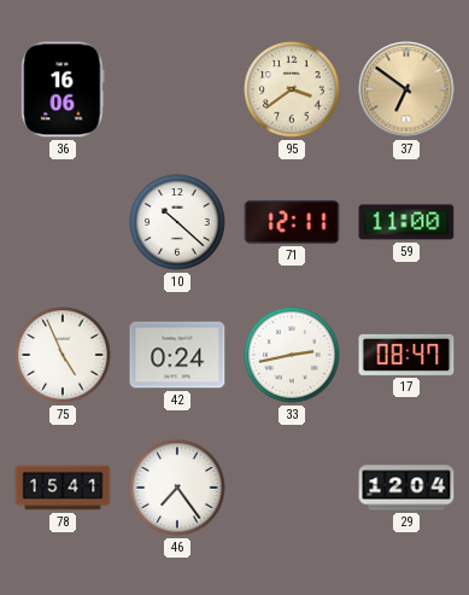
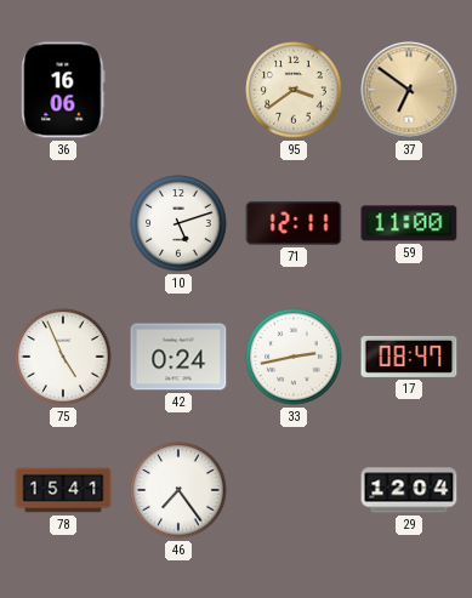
10: 10:22 -> 5:12 (178, 223)
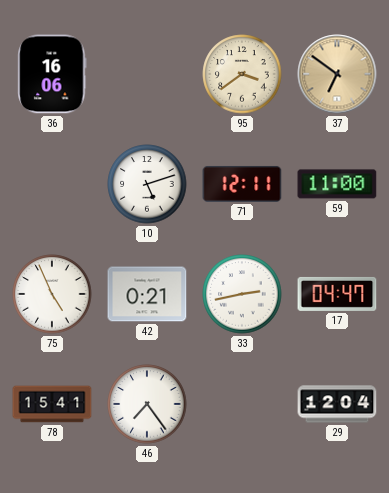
42: 0:24 -> 0:21 (147, 294)
17: 08:47 -> 04:47 (337, 294)
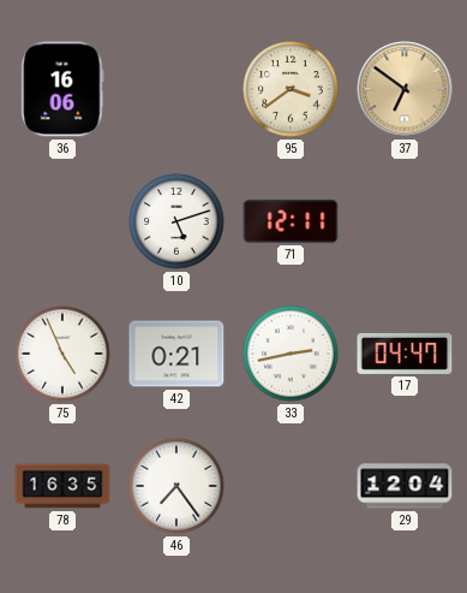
59: 11:00 -> none (337, 184)
78: 15:41 -> 16:35 (62, 486)
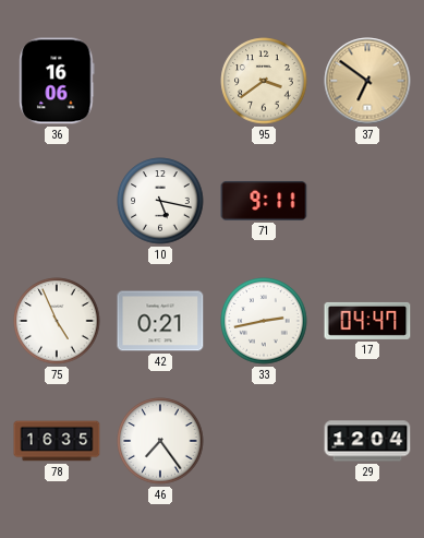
10: 5:12 -> 5:17 (160, 201)
71: 12:11 -> 9:11 (264, 201)
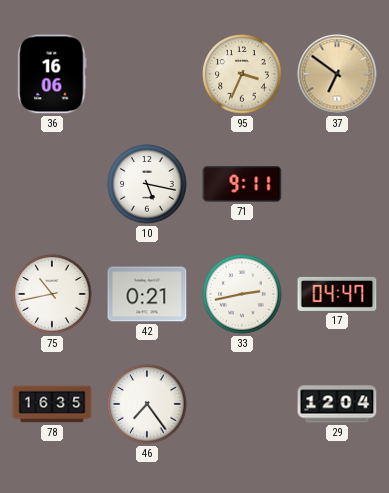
95: 3:39 -> 3:34 (242, 74)
75: 4:56 -> 10:43 (52, 294)
